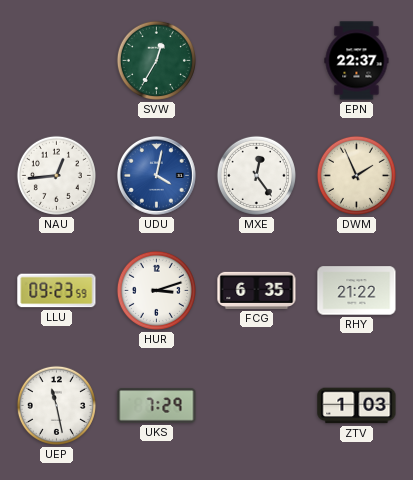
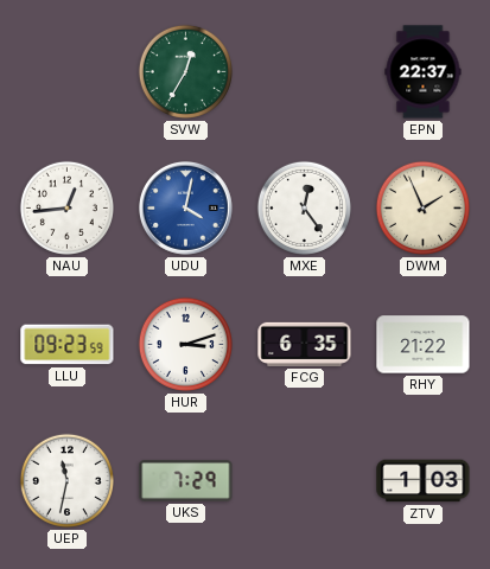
UEP: 11:28 -> 11:32 (66, 480)
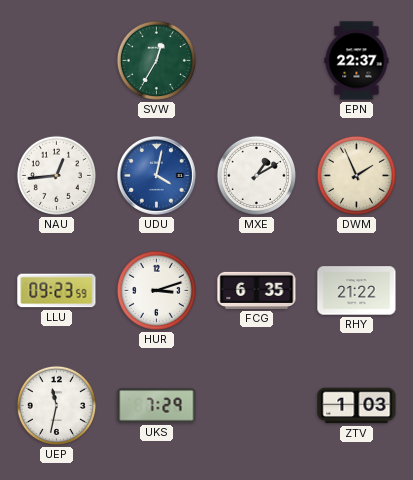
MXE: 12:24 -> 1:10 (256, 175)
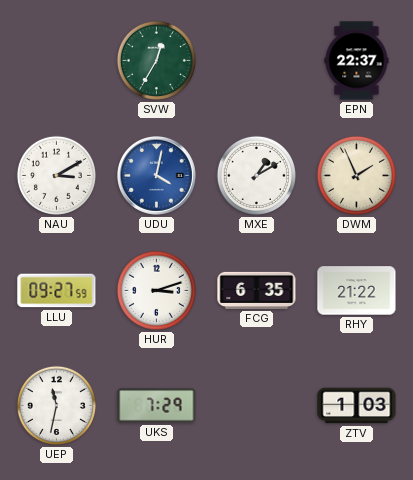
NAU: 12:44 -> 3:10 (56, 175)
LLU: 09:23 -> 09:27 (57, 291)
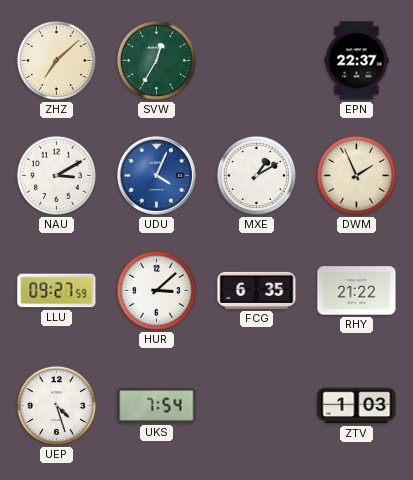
ZHZ: none -> 7:08 (56, 60)
UDU: 4:02 -> 4:04 (157, 176)
HUR: 3:12 -> 3:08 (156, 290)
UEP: 11:32 -> 4:27 (56, 405)
UKS: 7:29 -> 7:54 (157, 406)
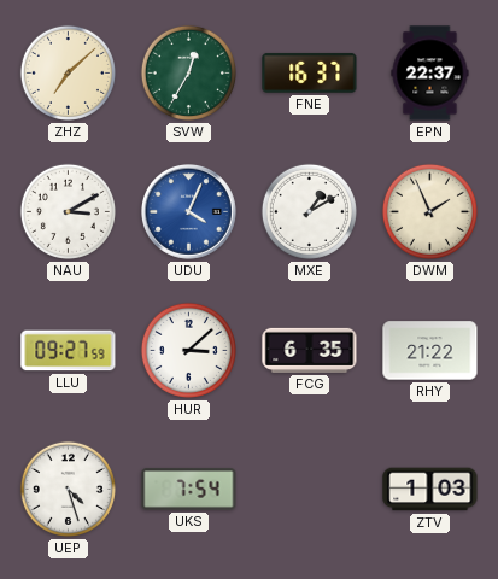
FNE: none -> 16:37 (310, 74)
